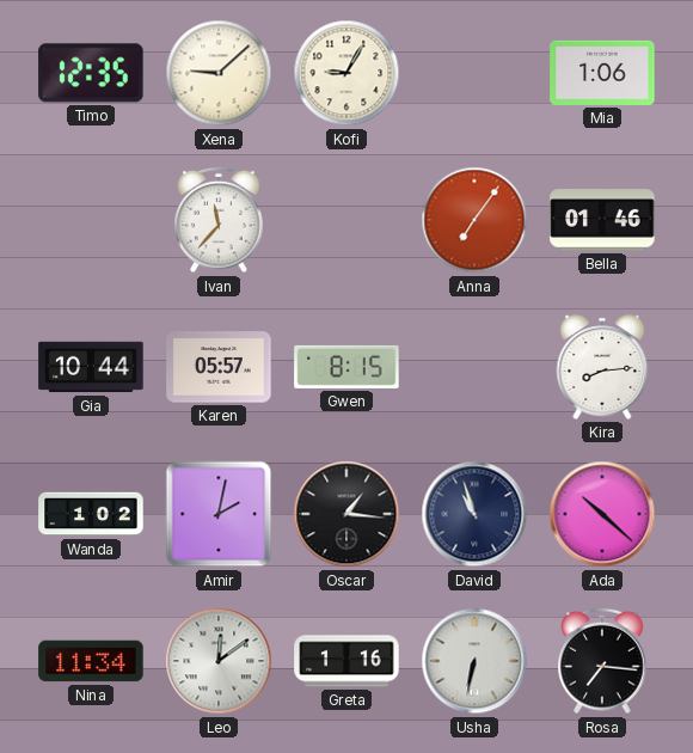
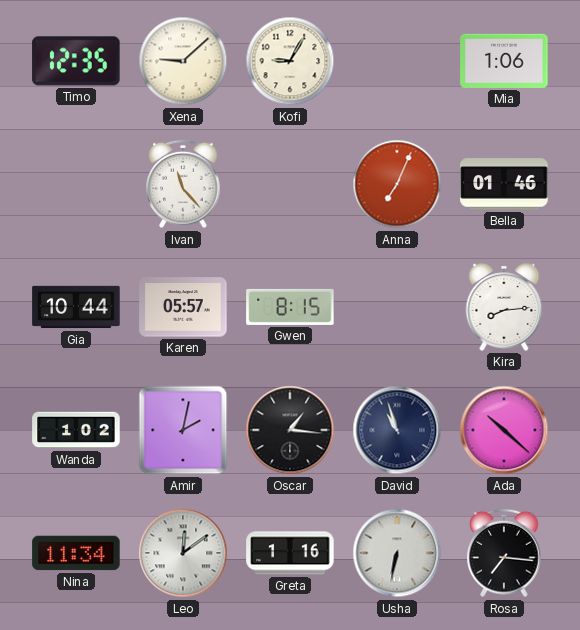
Ivan: 11:37 -> 11:23 (183, 184)
Anna: 7:06 -> 7:04 (397, 184)
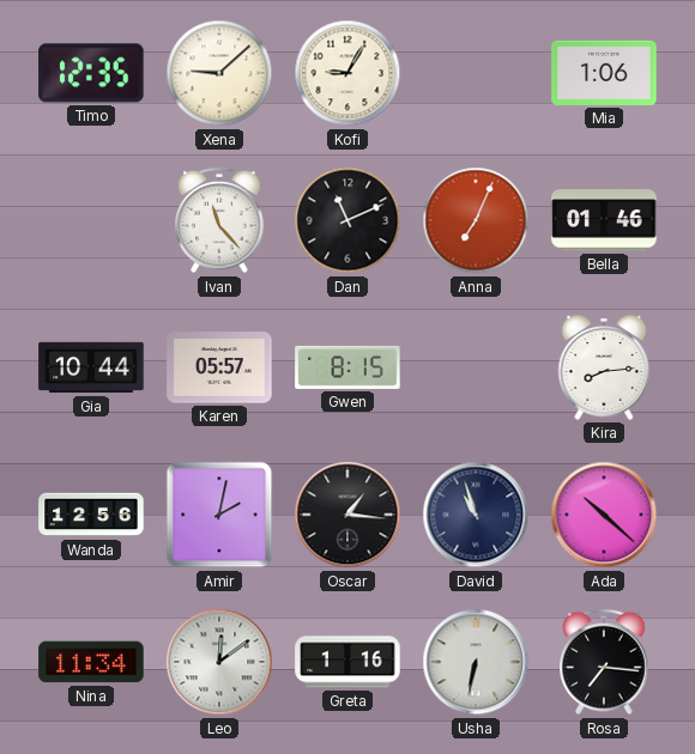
Dan: none -> 11:11 (347, 220)
Wanda: 1:02 -> 12:56 (91, 515)
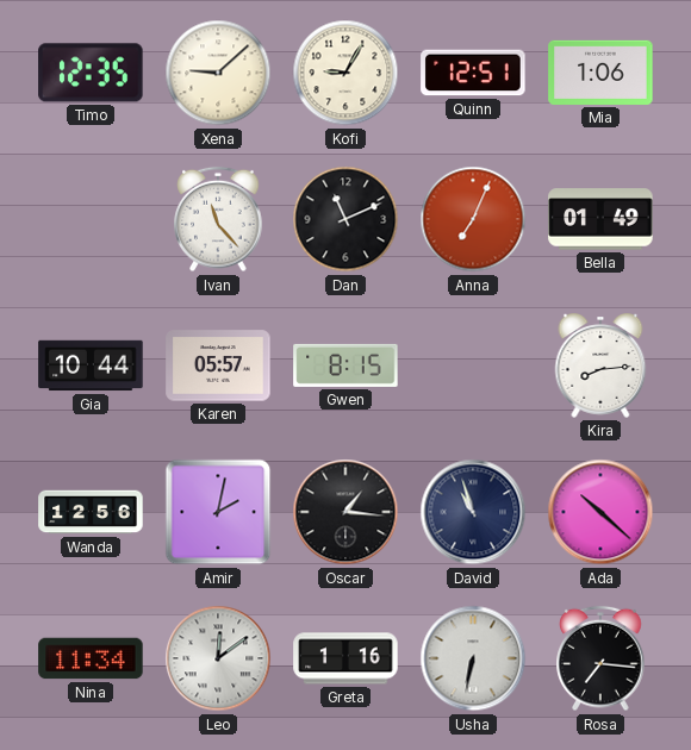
Quinn: none -> 12:51 (473, 73)
Bella: 01:46 -> 01:49 (600, 219)
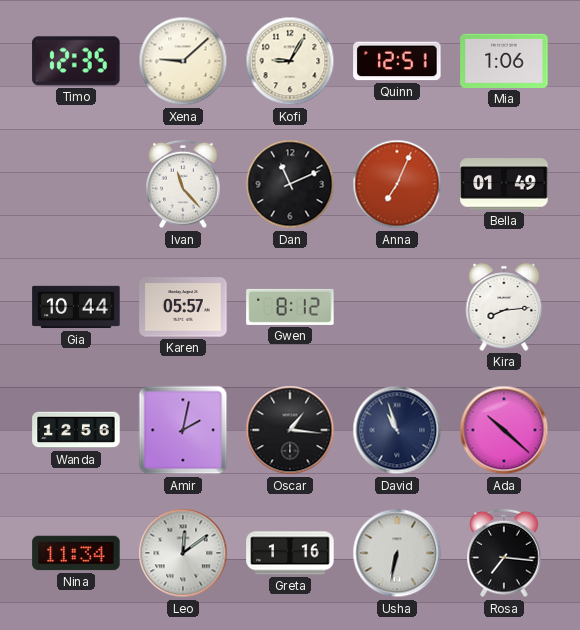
Gwen: 8:15 -> 8:12 (290, 307)
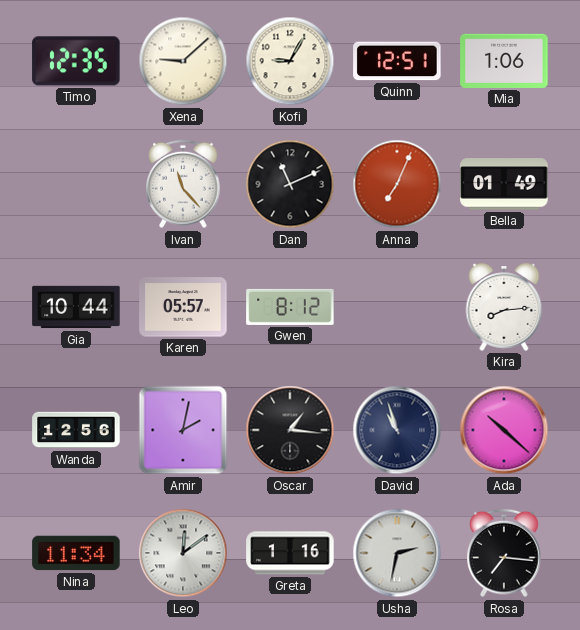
Usha: 6:32 -> 2:32 (397, 553)
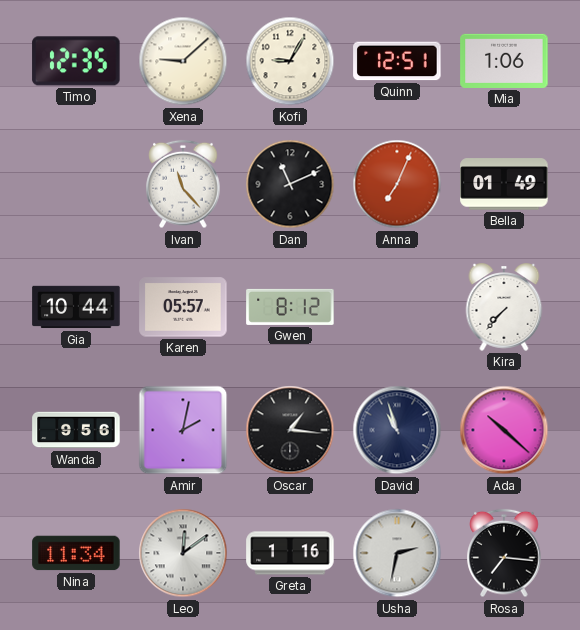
Kira: 8:14 -> 7:37 (504, 307)
Wanda: 12:56 -> 9:56 (76, 430)
